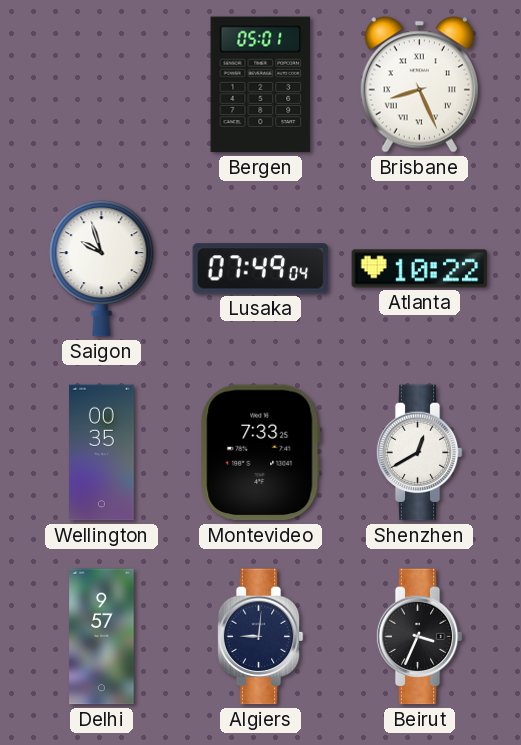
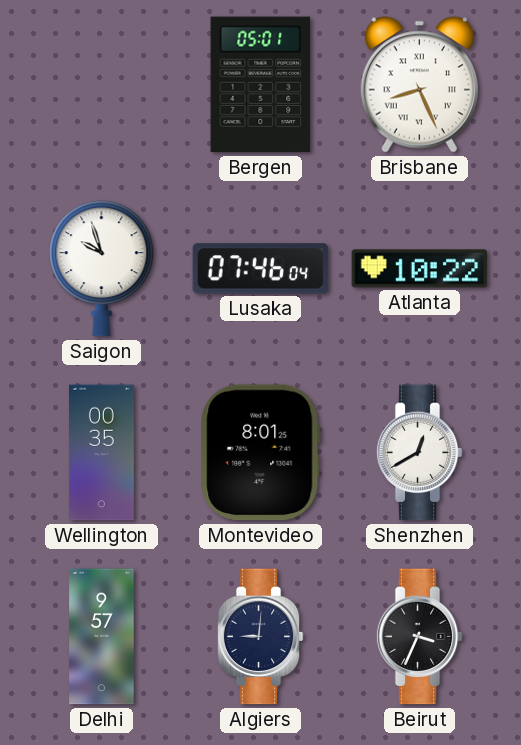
Lusaka: 07:49 -> 07:46 (261, 269)
Montevideo: 7:33 -> 8:01 (261, 453)
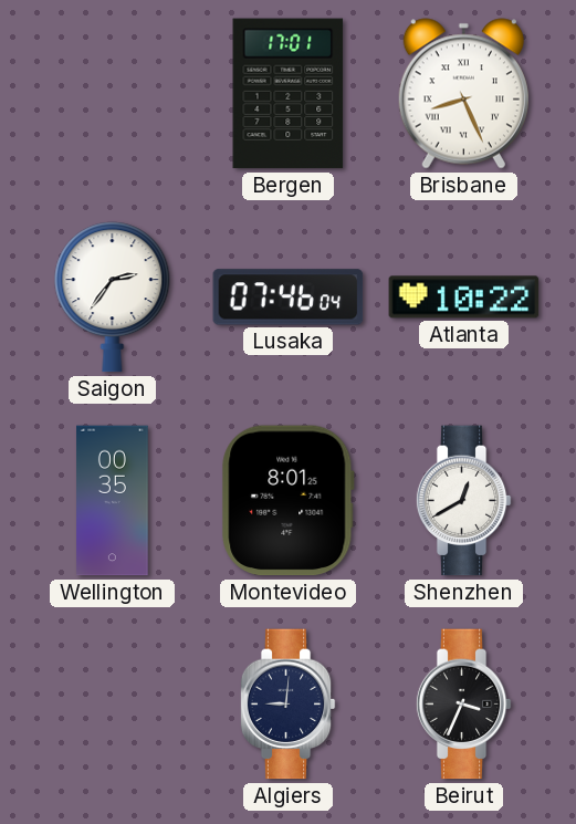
Bergen: 05:01 -> 17:01 (289, 94)
Saigon: 9:57 -> 2:36 (113, 298)
Delhi: 9:57 -> none (102, 637)
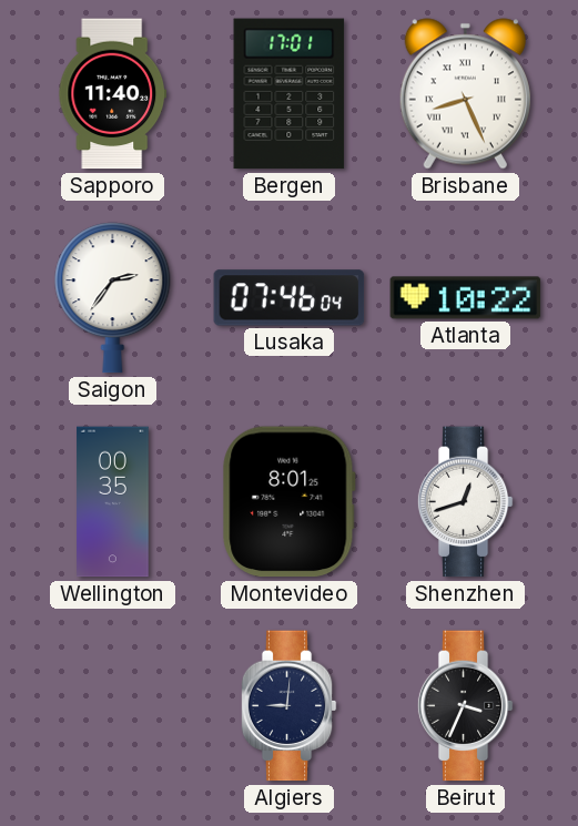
Sapporo: none -> 11:40 (113, 94)
Shenzhen: 12:40 -> 12:42 (465, 502)
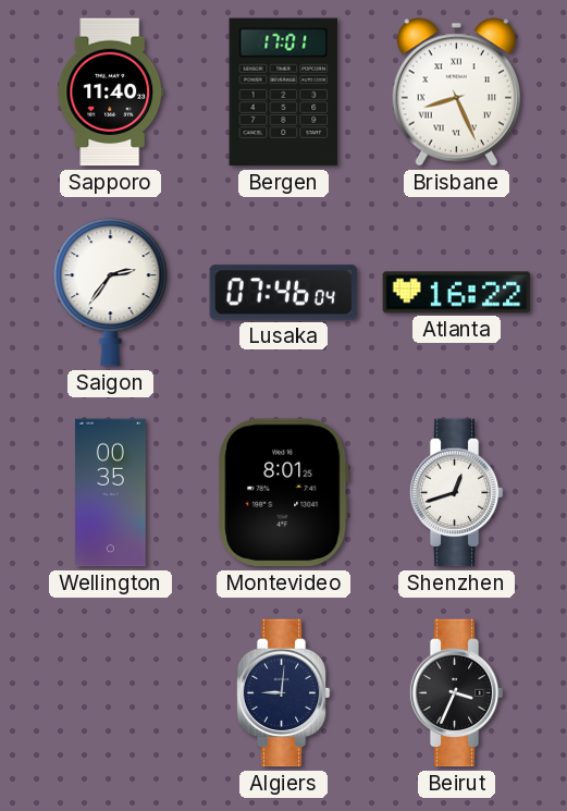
Atlanta: 10:22 -> 16:22 (457, 293)
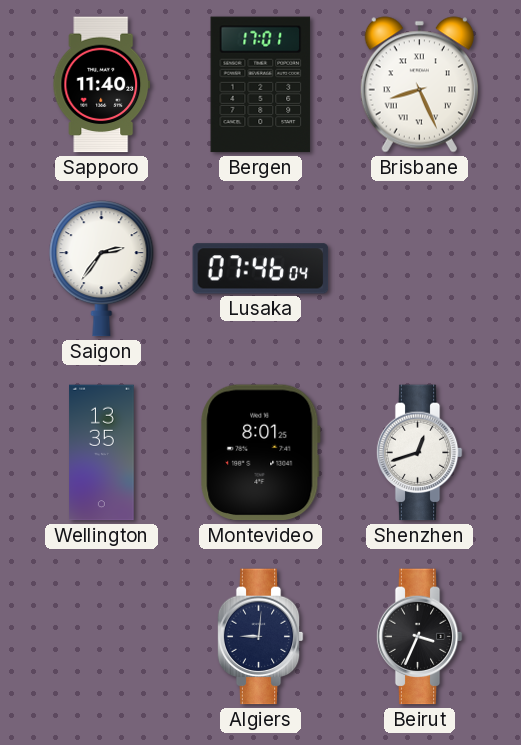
Atlanta: 16:22 -> none (457, 293)
Wellington: 00:35 -> 13:35 (102, 453)
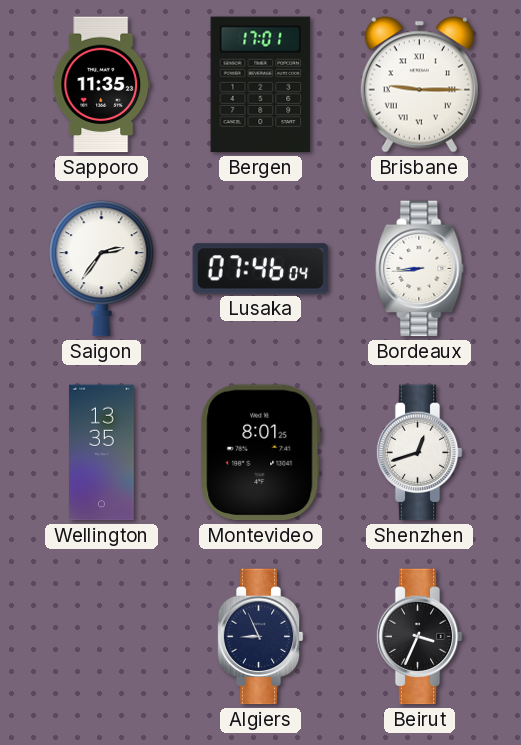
Sapporo: 11:40 -> 11:35 (102, 85)
Brisbane: 8:26 -> 9:15 (419, 85)
Bordeaux: none -> 8:44 (420, 269)
Algiers: 9:01 -> 8:56 (260, 637)
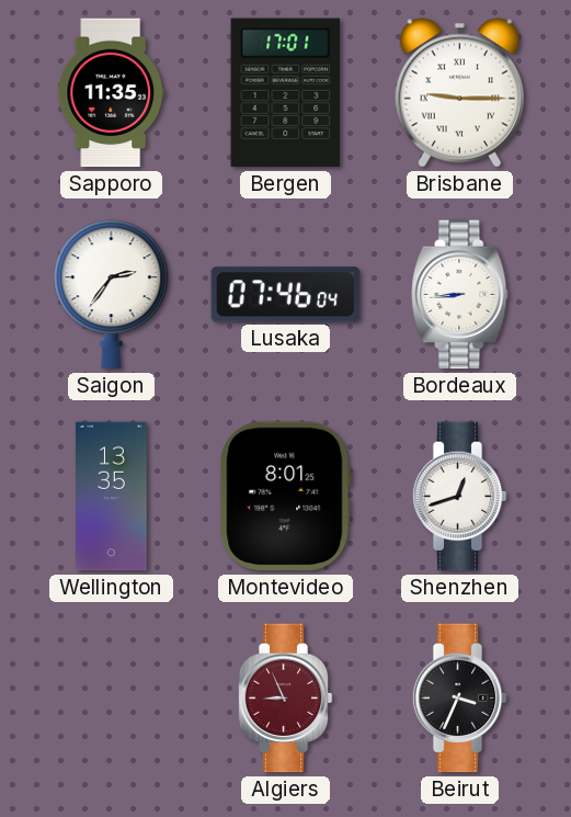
Algiers dial: navy -> burgundy (285, 699)
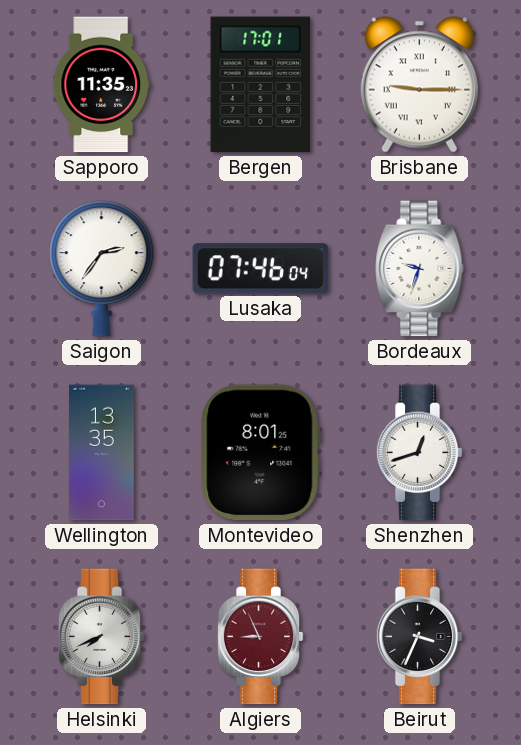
Bordeaux: 8:44 -> 9:33 (420, 269)
Helsinki: none -> 7:41 (101, 637)
